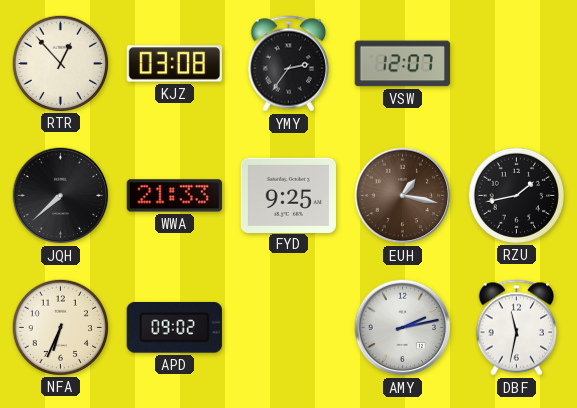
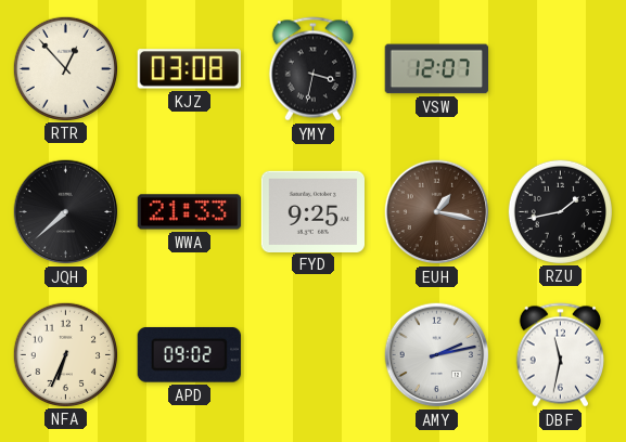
YMY: 2:36 -> 3:32 (312, 69)
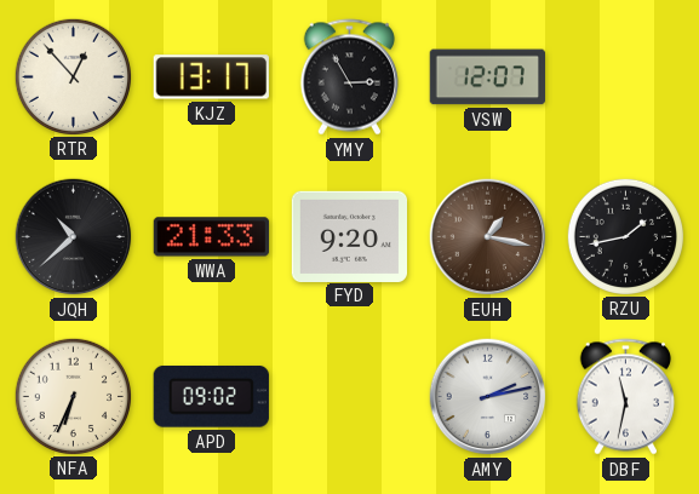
KJZ: 03:08 -> 13:17 (211, 77)
YMY: 3:32 -> 2:55 (349, 77)
JQH: 7:38 -> 10:38 (74, 237)
FYD: 9:25 -> 9:20 (350, 236)
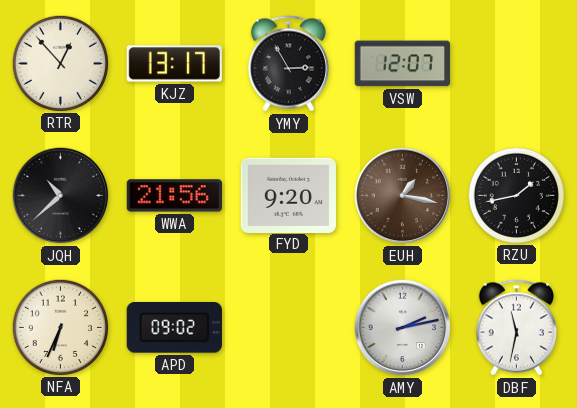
WWA: 21:33 -> 21:56 (175, 196)
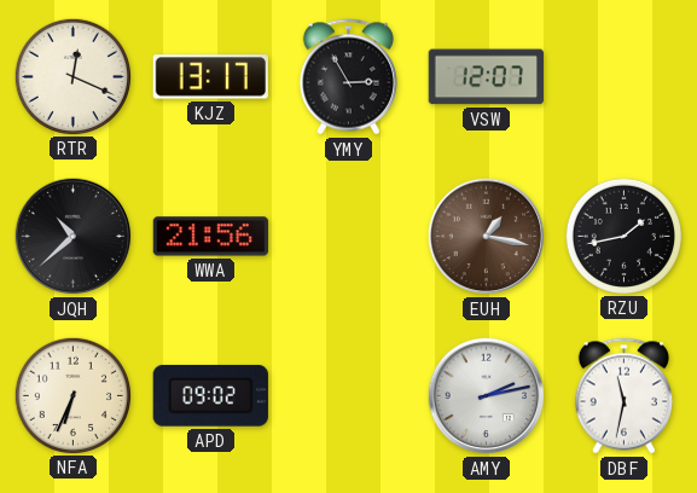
RTR: 12:53 -> 12:19 (72, 76)
FYD: 9:20 -> none (289, 195)
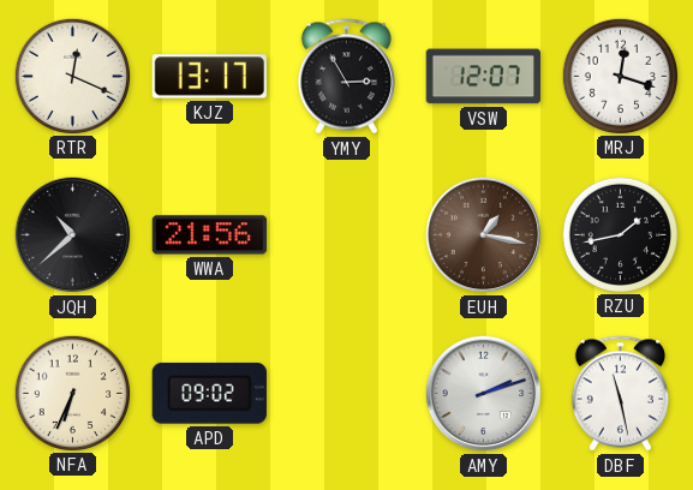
MRJ: none -> 12:18 (620, 76)
AMY: 2:13 -> 2:12 (484, 394)
DBF: 11:32 -> 11:28 (620, 394)
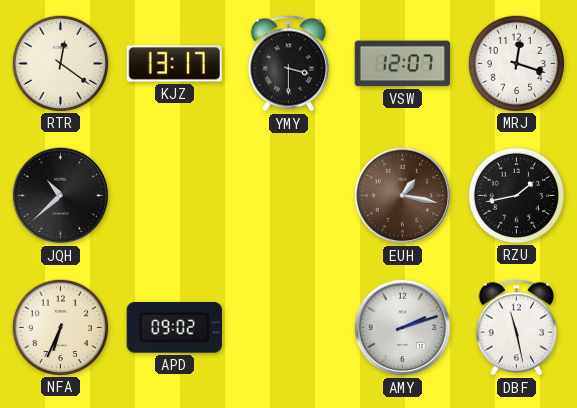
RTR: 12:19 -> 12:21 (60, 63)
YMY: 2:55 -> 3:30 (288, 64)
WWA: 21:56 -> none (210, 235)
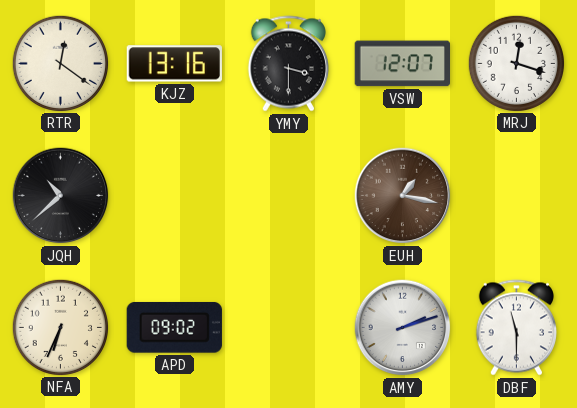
KJZ: 13:17 -> 13:16 (174, 64)
RZU: 1:43 -> none (516, 195)
DBF: 11:28 -> 11:30 (516, 328)
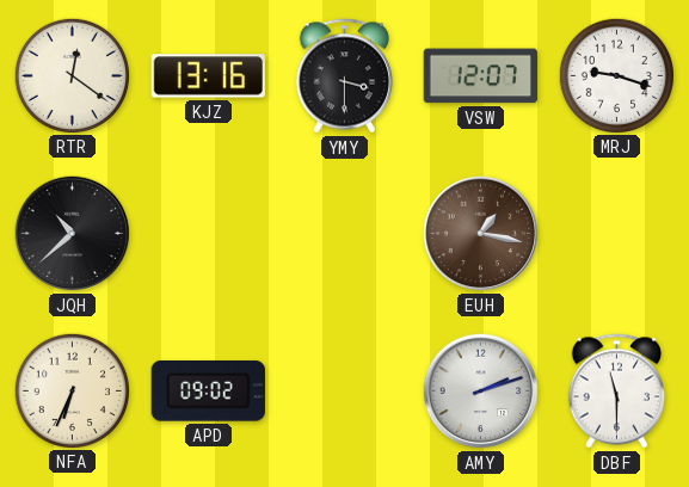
MRJ: 12:18 -> 9:18 (616, 75)
